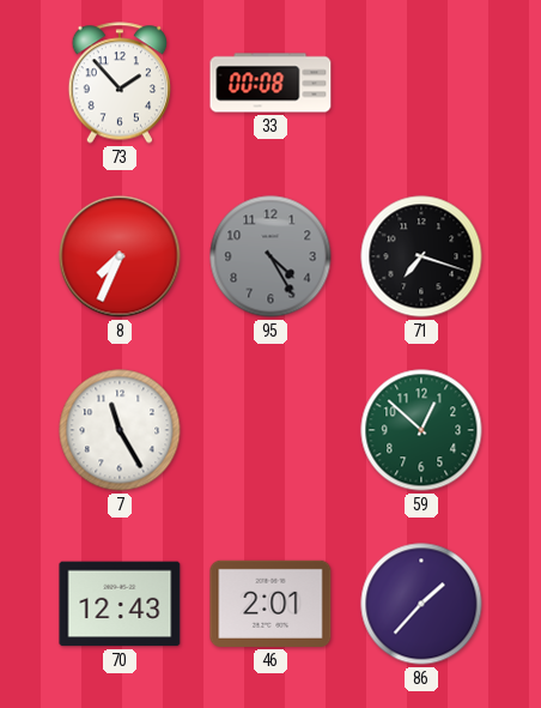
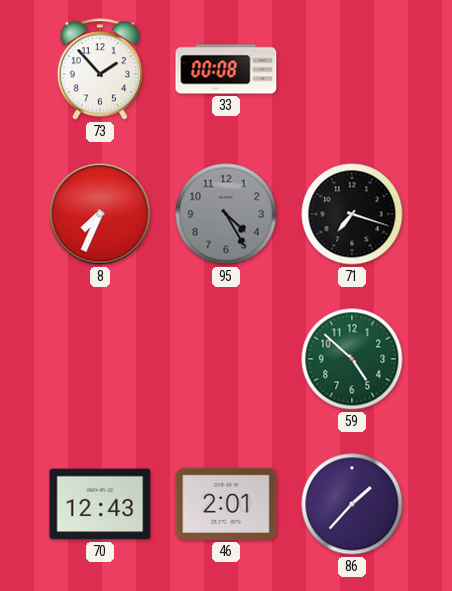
7: 11:25 -> none (120, 430)
59: 12:52 -> 4:52 (352, 359)
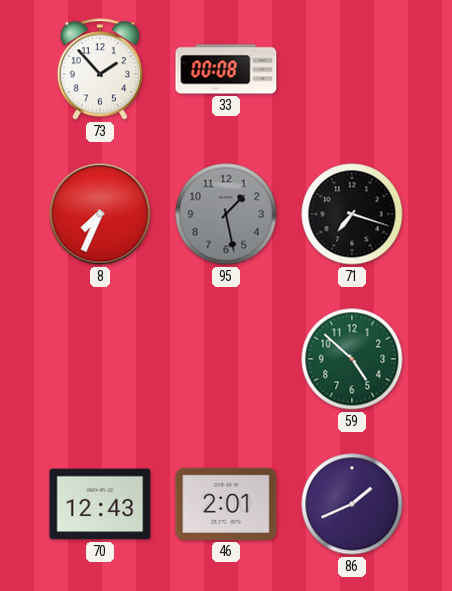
95: 4:25 -> 1:28 (226, 214)
86: 1:37 -> 1:41 (352, 504)
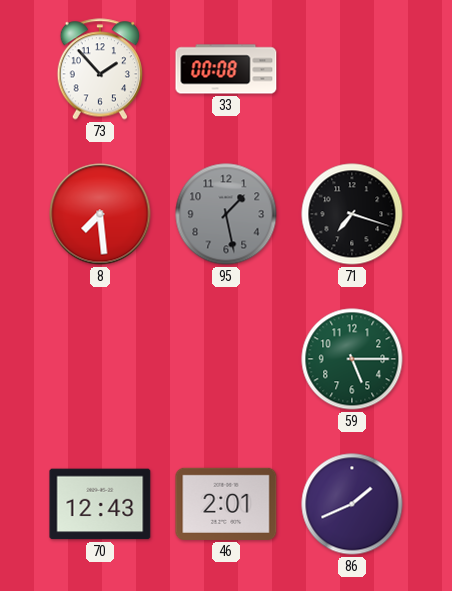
8: 7:34 -> 7:29 (100, 214)
59: 4:52 -> 5:15 (352, 359)
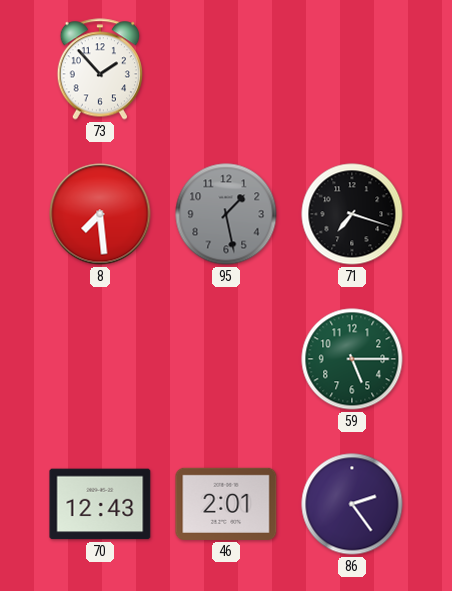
33: 00:08 -> none (226, 69)
86: 1:41 -> 2:24 (352, 504)
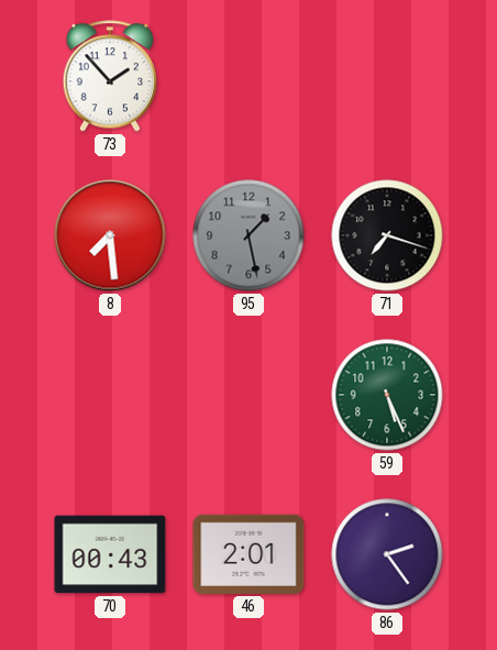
59: 5:15 -> 5:26 (387, 395)
70: 12:43 -> 00:43 (110, 554)
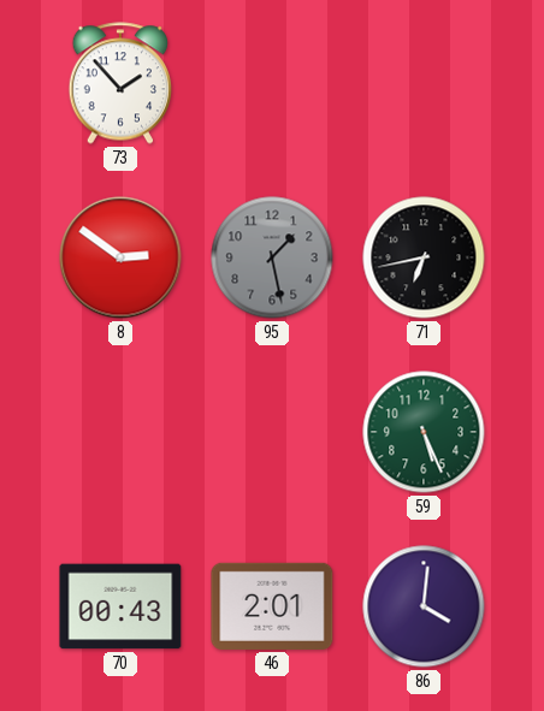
8: 7:29 -> 2:51 (120, 257)
71: 7:18 -> 6:43 (424, 257)
86: 2:24 -> 4:01 (424, 606)
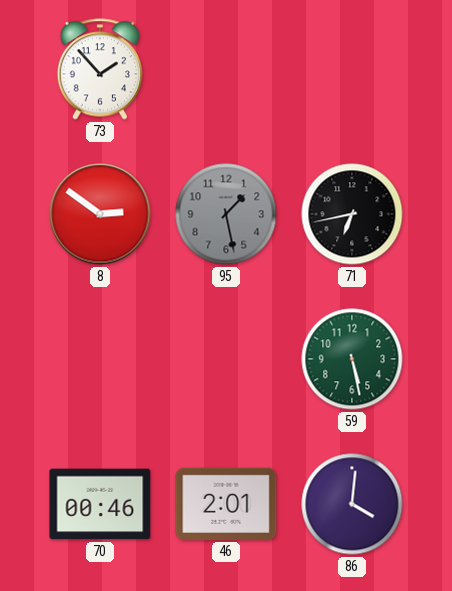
59: 5:26 -> 5:28 (352, 359)
70: 00:43 -> 00:46 (100, 504)
